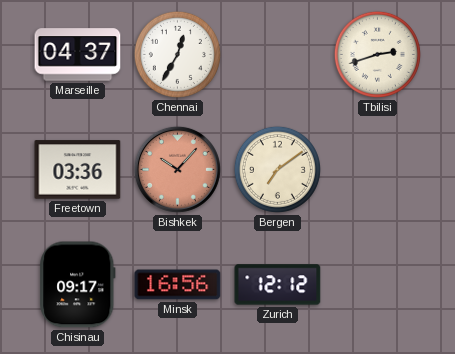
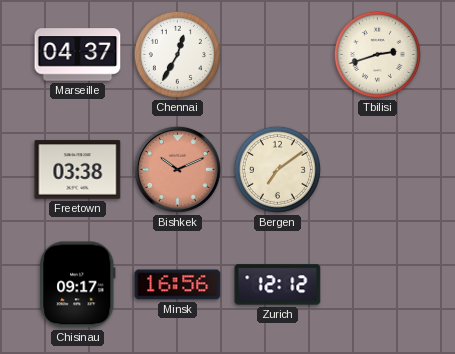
Freetown: 03:36 -> 03:38 (78, 170)
Bishkek: 10:07 -> 10:11 (177, 169)
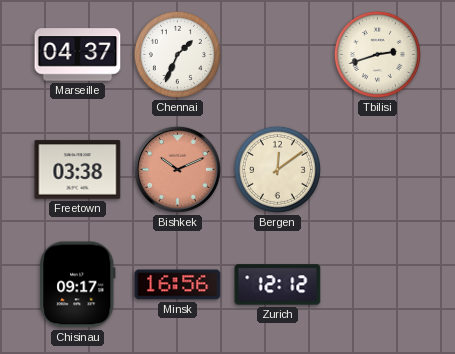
Chennai: 12:35 -> 1:34 (177, 54)
Bergen: 7:09 -> 12:09 (277, 169)
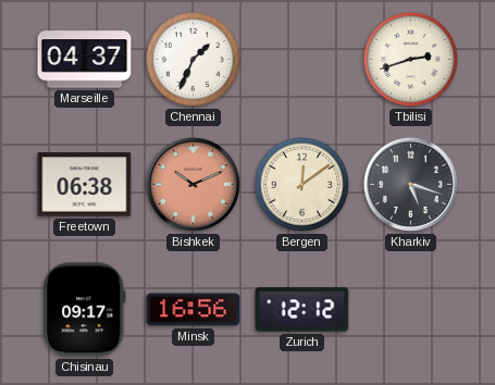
Freetown: 03:38 -> 06:38 (85, 185)
Kharkiv: none -> 5:18 (410, 184)
